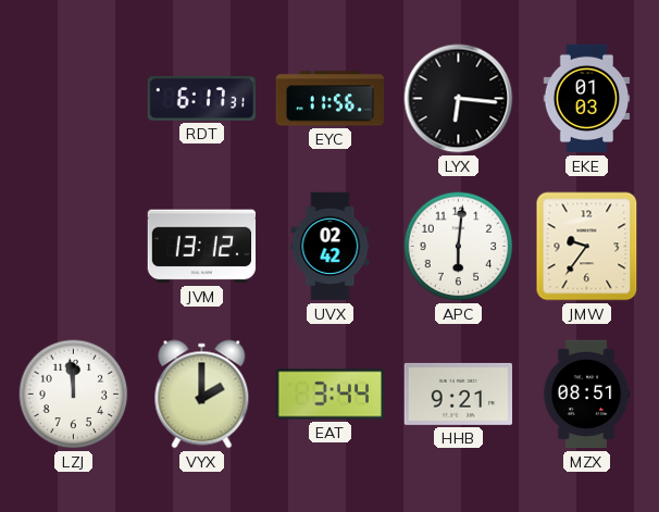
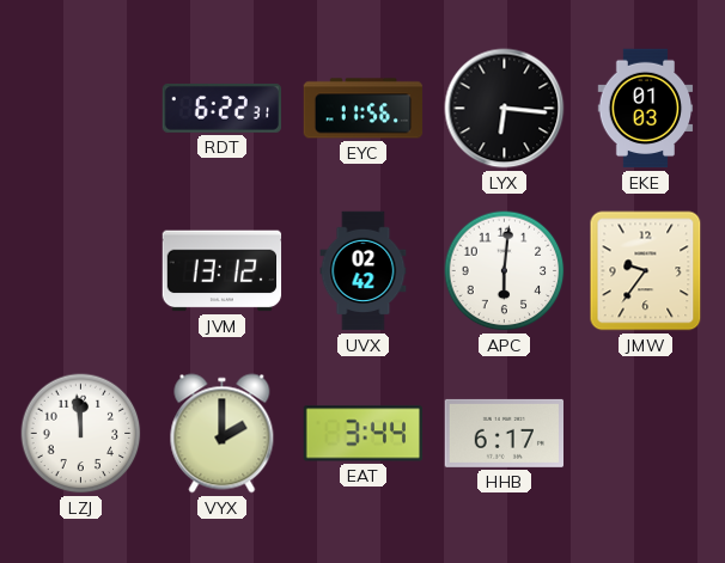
RDT: 6:17 -> 6:22 (221, 108)
HHB: 9:21 -> 6:17 (504, 433)
MZX: 08:51 -> none (586, 395)
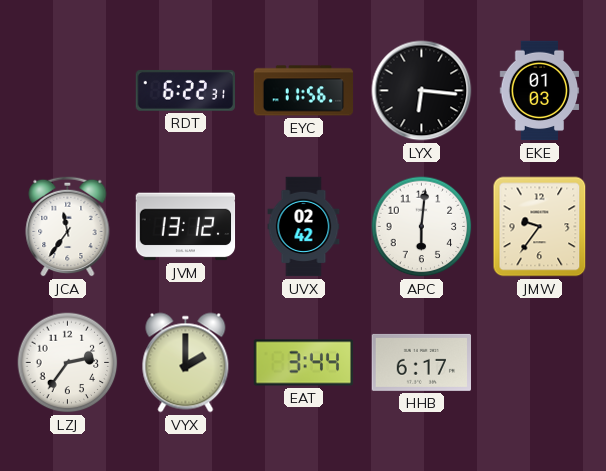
JCA: none -> 11:36 (68, 226)
LZJ: 11:59 -> 2:36 (68, 363)
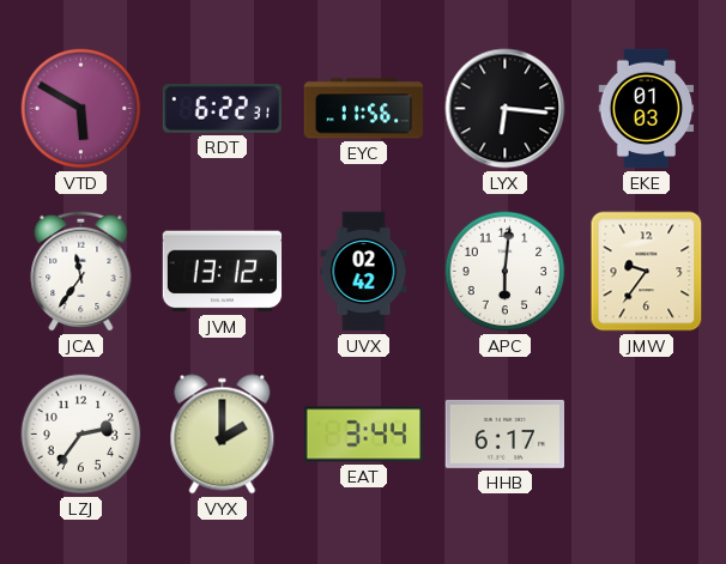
VTD: none -> 5:50 (81, 109)
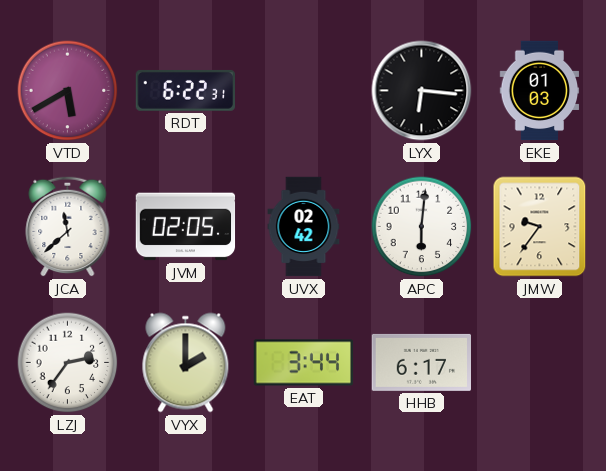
VTD: 5:50 -> 5:40 (68, 91)
EYC: 11:56 -> none (364, 109)
JCA: 11:36 -> 11:38 (68, 226)
JVM: 13:12 -> 02:05 (186, 227)
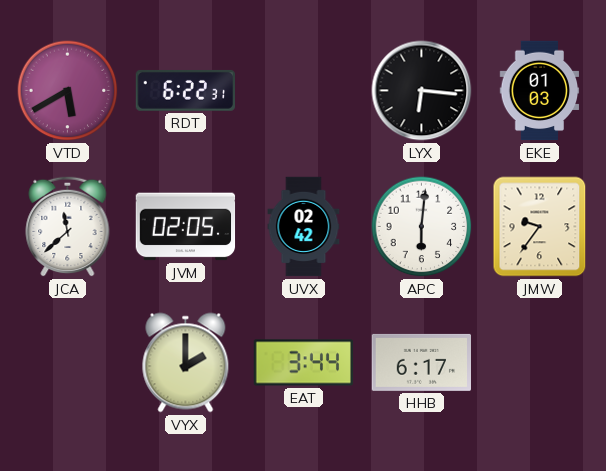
LZJ: 2:36 -> none (68, 363)
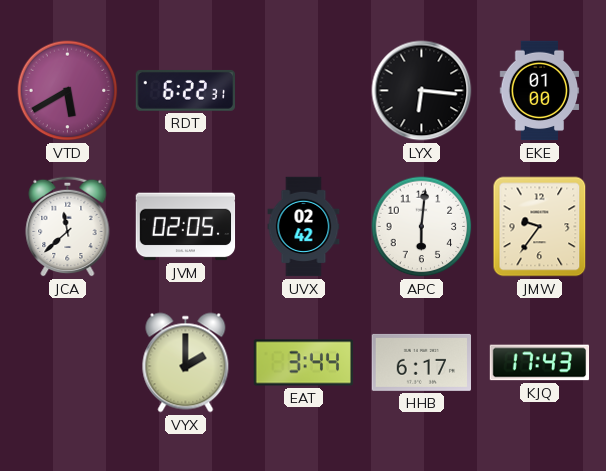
EKE: 01:03 -> 01:00 (540, 91)
KJQ: none -> 17:43 (540, 363)
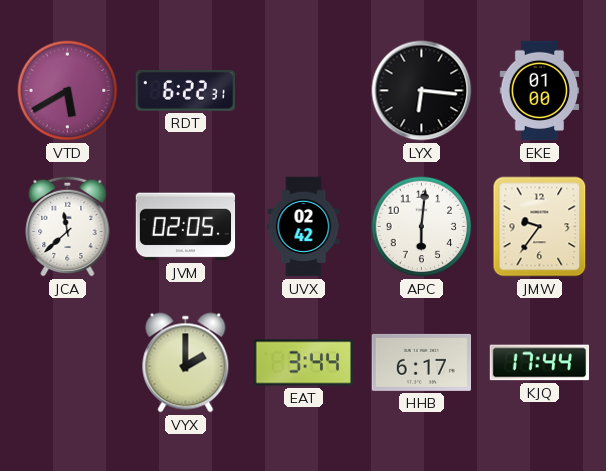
KJQ: 17:43 -> 17:44 (540, 363)
